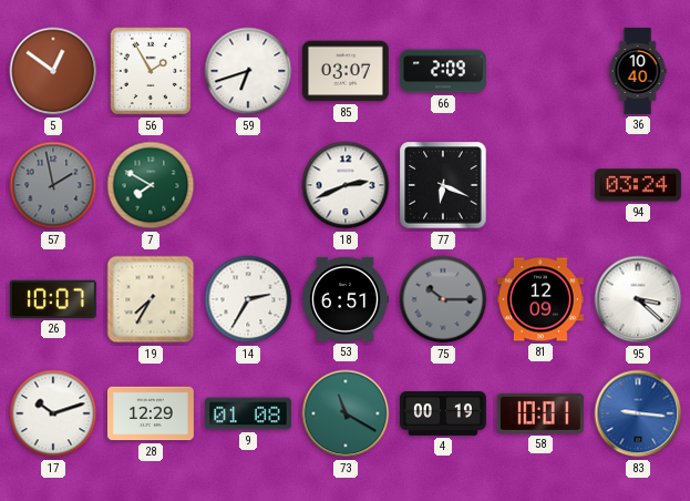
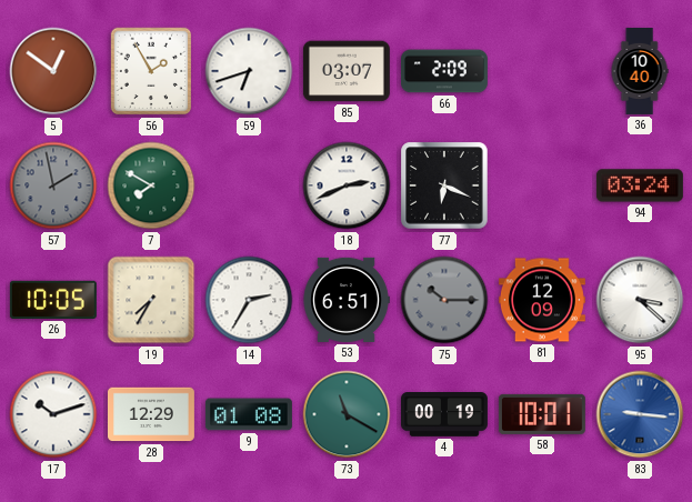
26: 10:07 -> 10:05 (53, 300)
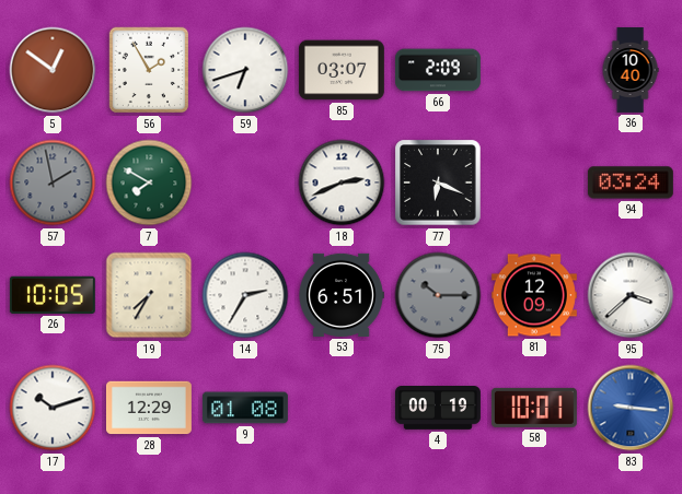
95: 3:22 -> 3:38 (631, 295)
73: 11:20 -> none (347, 414)
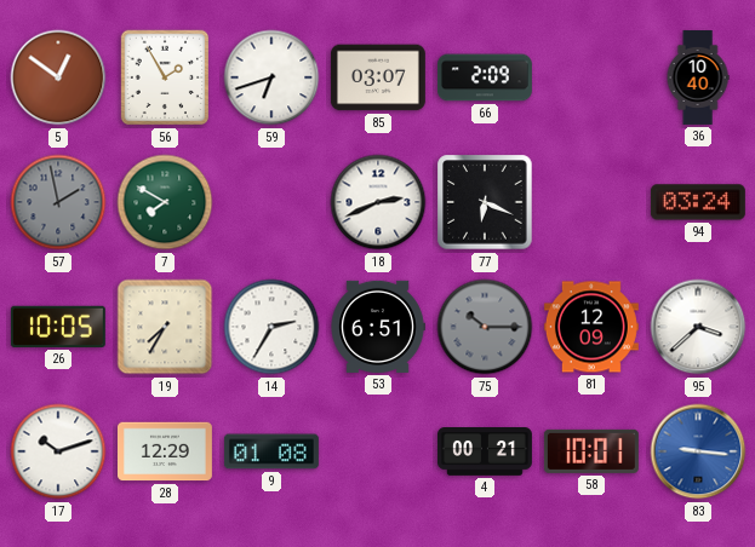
4: 00:19 -> 00:21 (485, 451)
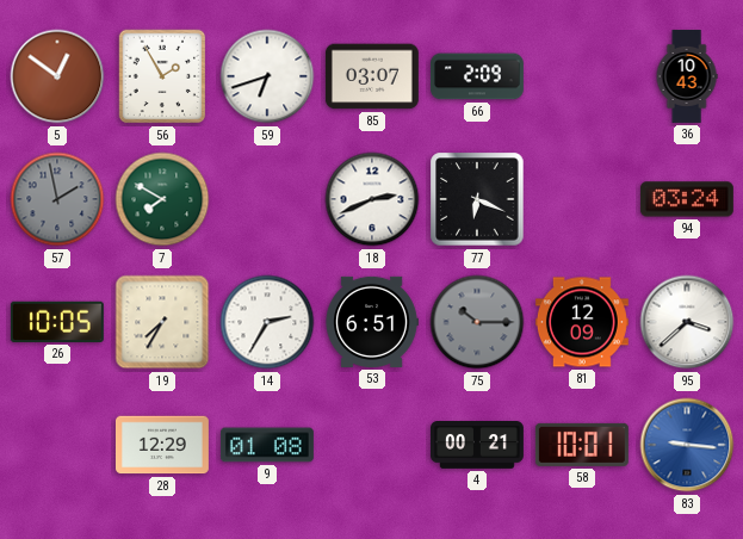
36: 10:40 -> 10:43 (687, 78)
17: 10:12 -> none (58, 451)
